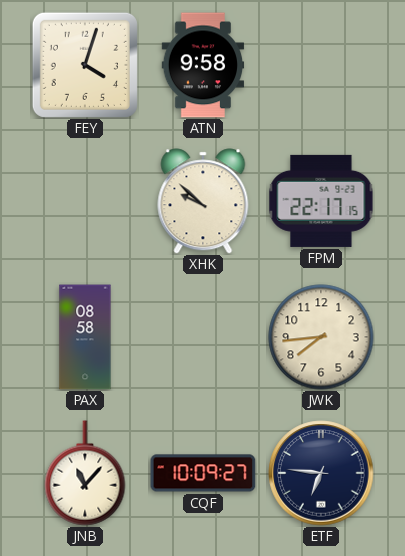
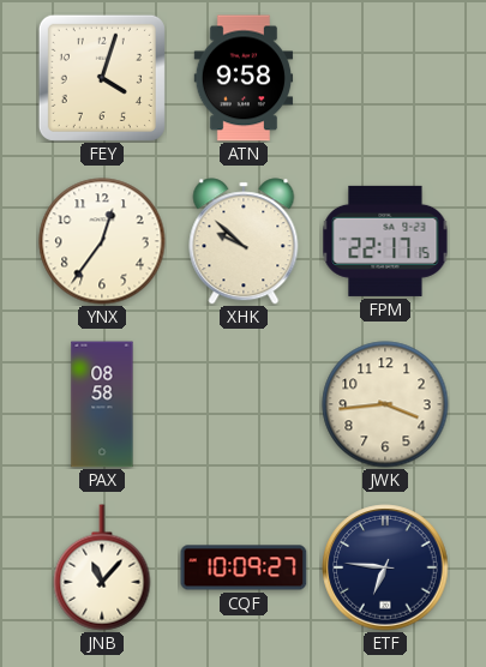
YNX: none -> 12:36 (102, 241)
JWK: 7:44 -> 3:44 (385, 404)
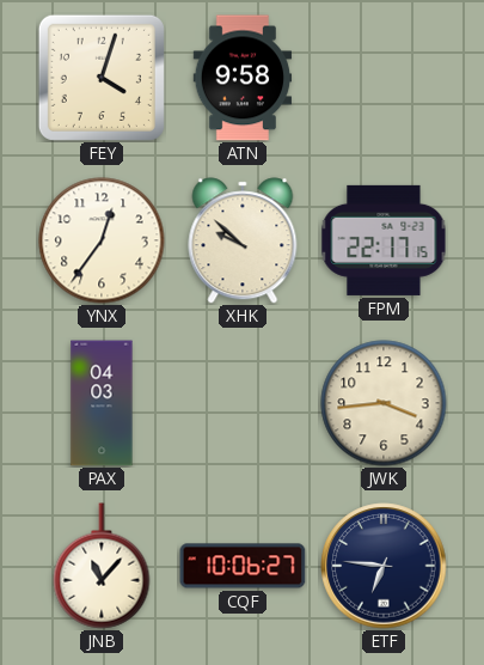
PAX: 08:58 -> 04:03 (102, 403)
CQF: 10:09 -> 10:06 (243, 566)
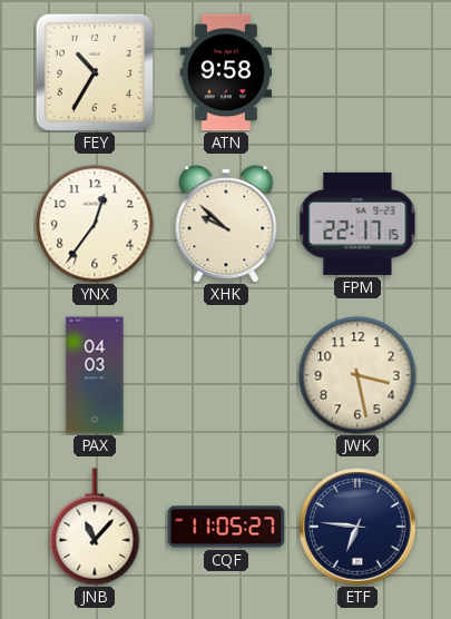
FEY: 4:03 -> 10:35 (95, 72)
JWK: 3:44 -> 3:28 (357, 375)
CQF: 10:06 -> 11:05 (226, 527)
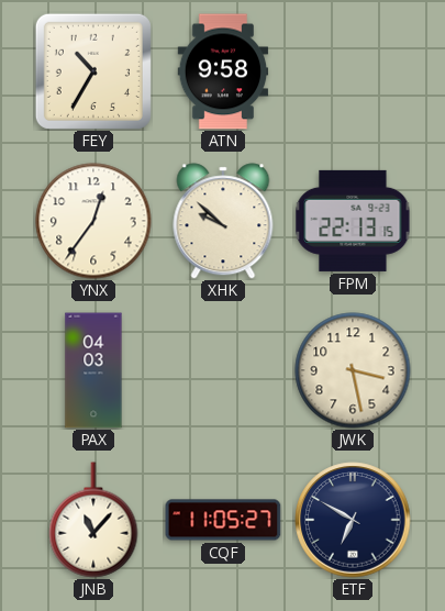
FPM: 22:17 -> 22:13 (353, 221)
ETF: 6:46 -> 6:50 (353, 520)
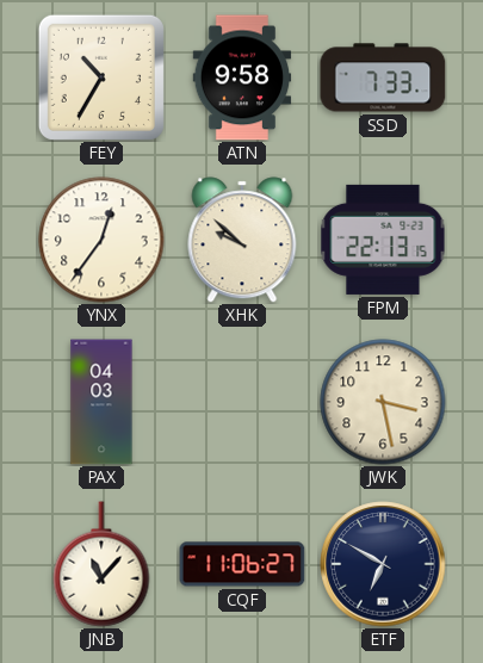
SSD: none -> 7:33 (383, 78)
CQF: 11:05 -> 11:06 (242, 564)
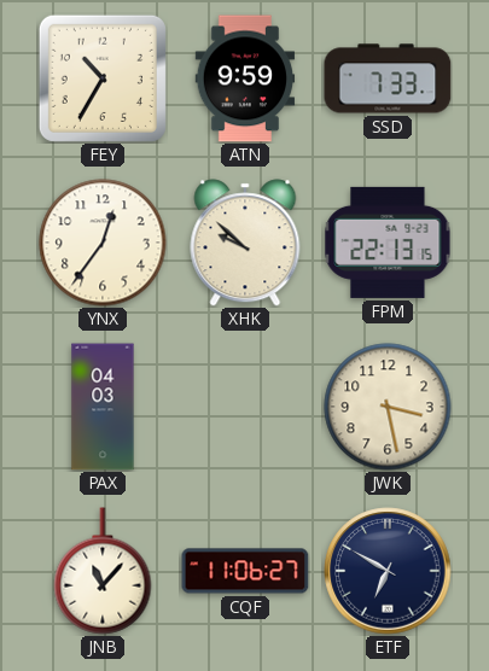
ATN: 9:58 -> 9:59 (245, 78)
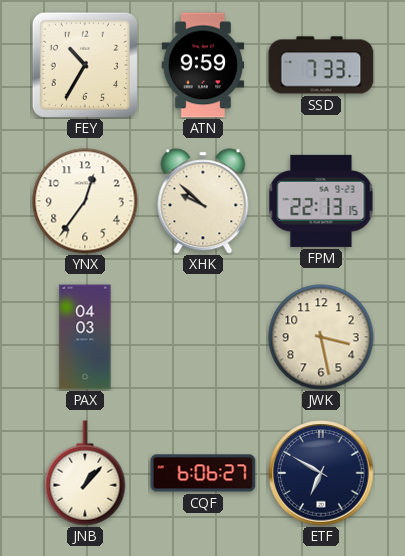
JNB: 11:07 -> 1:07 (85, 473)
CQF: 11:06 -> 6:06 (203, 473)
